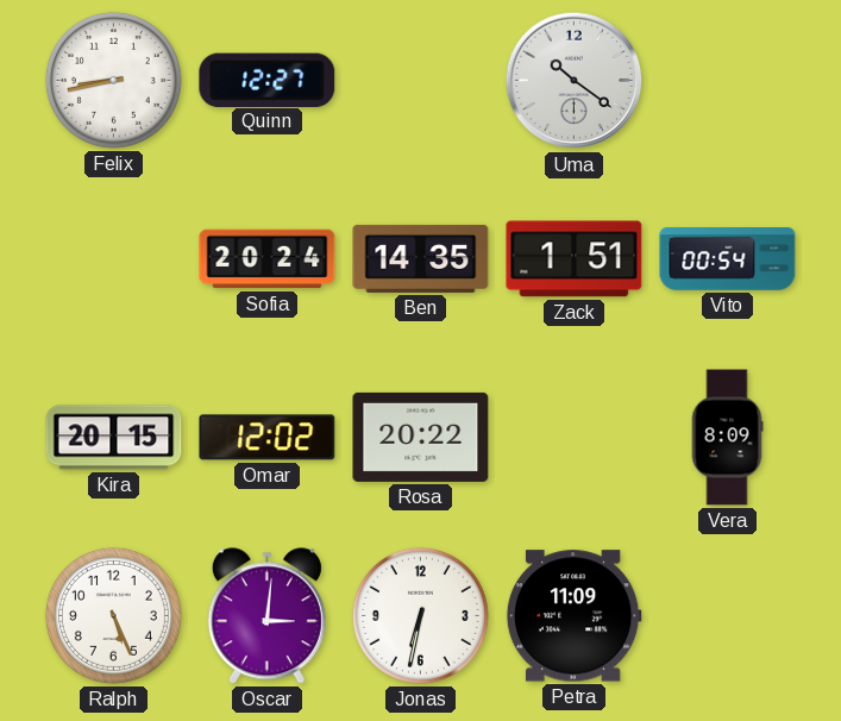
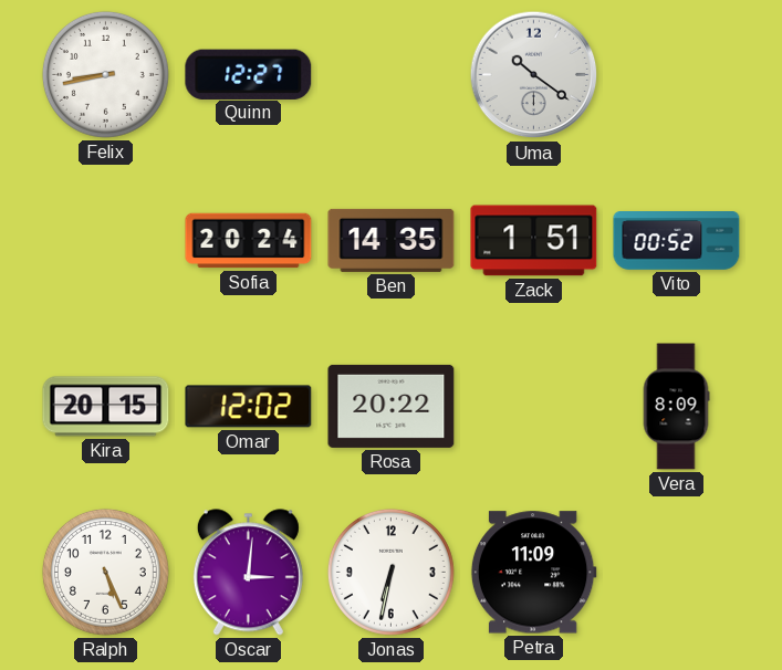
Vito: 00:54 -> 00:52 (677, 241)
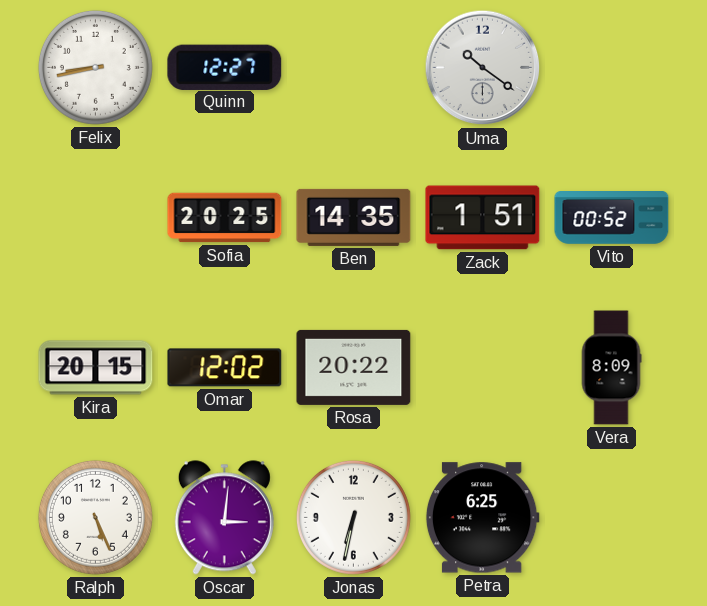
Sofia: 20:24 -> 20:25 (225, 218)
Petra: 11:09 -> 6:25 (482, 518)
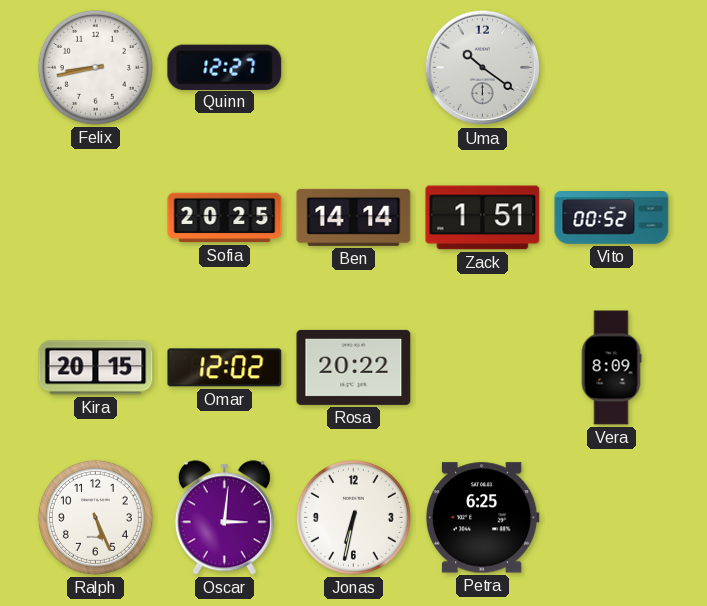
Ben: 14:35 -> 14:14 (354, 217)
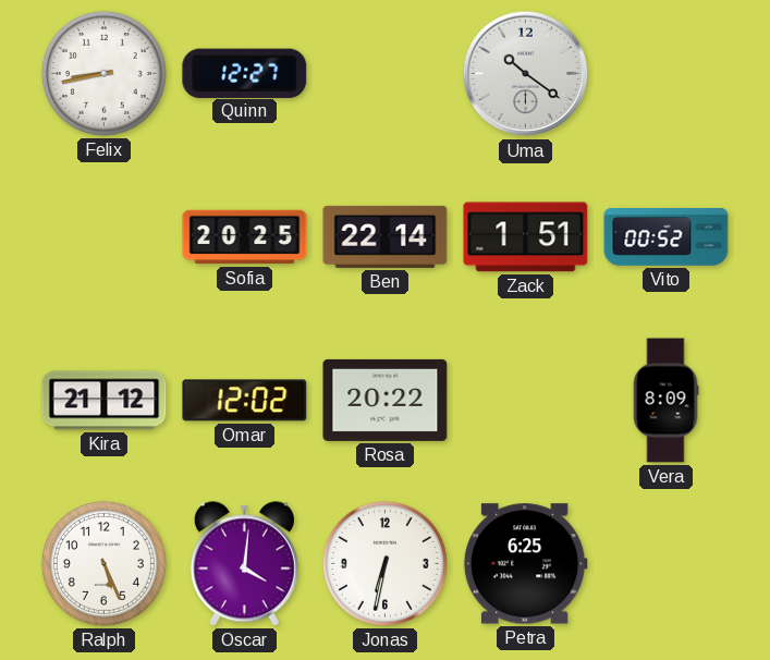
Ben: 14:14 -> 22:14 (386, 236)
Kira: 20:15 -> 21:12 (105, 401)
Oscar: 3:01 -> 4:01 (244, 564)
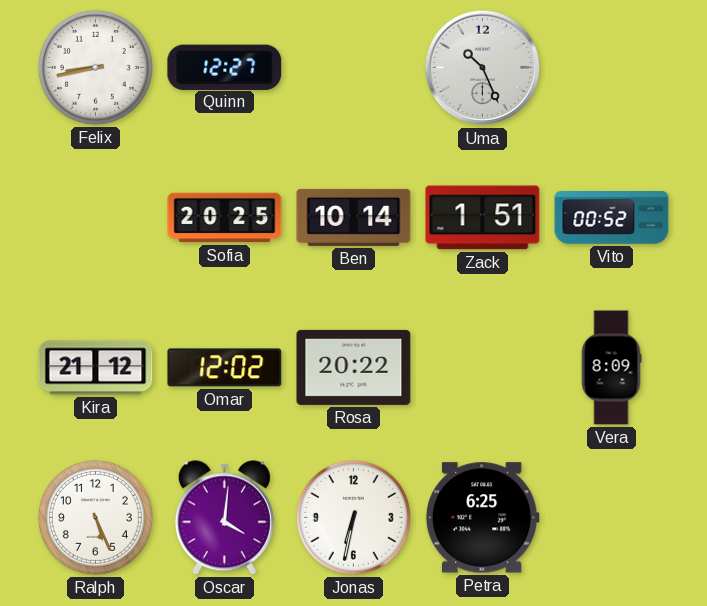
Uma: 10:21 -> 10:26 (483, 68)
Ben: 22:14 -> 10:14 (354, 217)
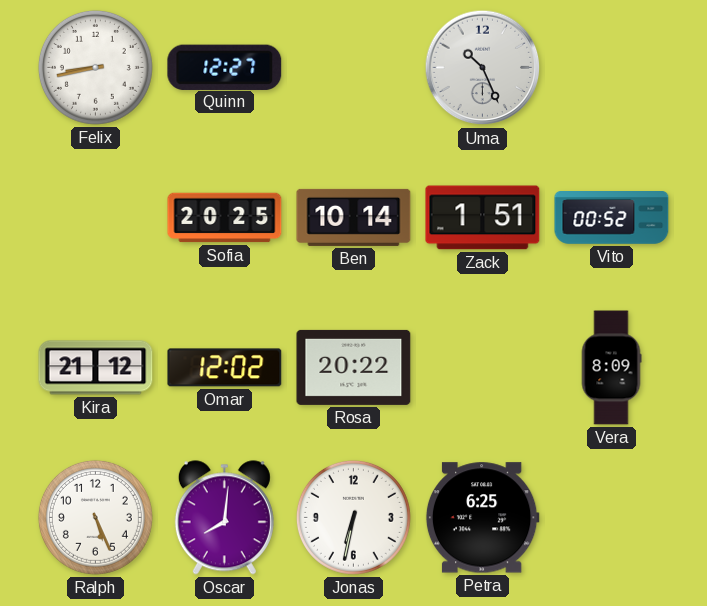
Oscar: 4:01 -> 8:01 (224, 518)
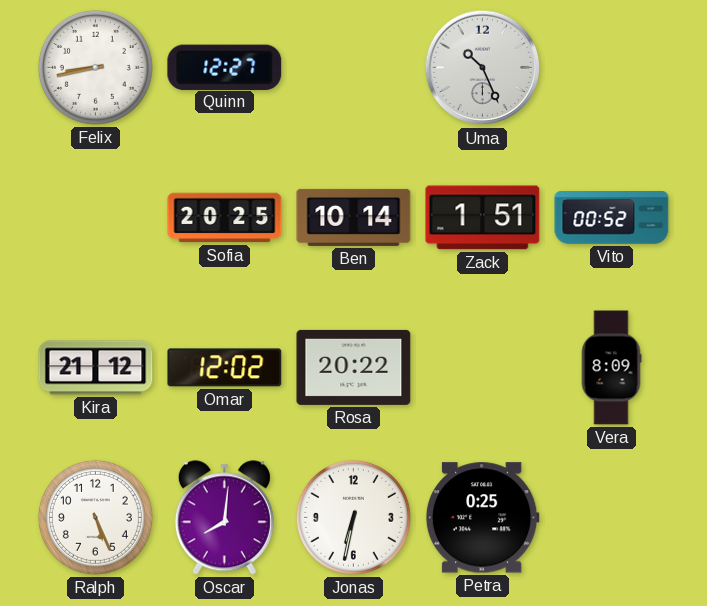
Petra: 6:25 -> 0:25 (482, 518)
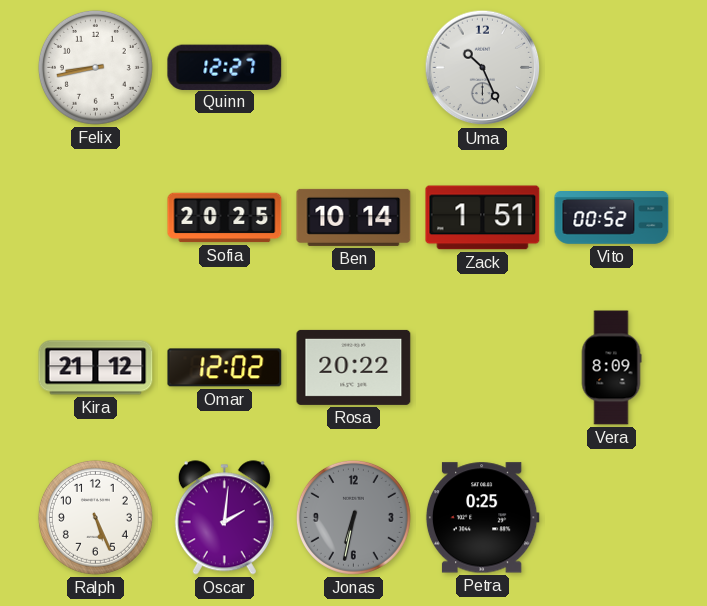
Oscar: 8:01 -> 2:01 (224, 518)
Jonas dial: white -> grey (353, 517)
